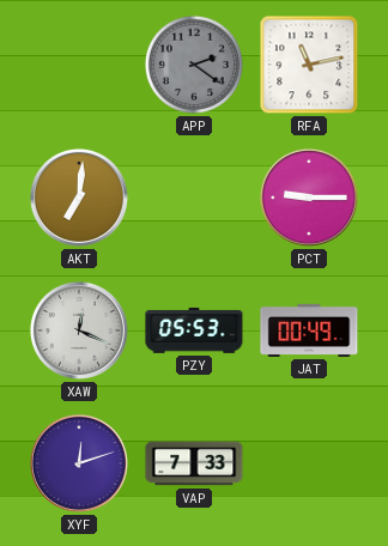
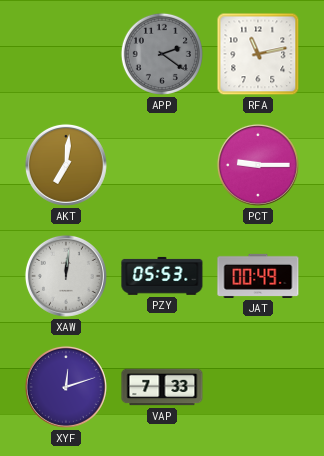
XAW: 12:19 -> 12:01 (66, 276)
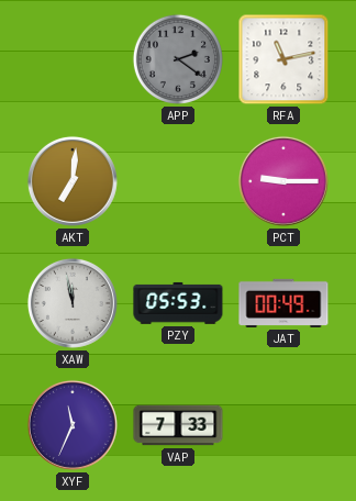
XAW: 12:01 -> 11:58 (73, 303)
XYF: 12:12 -> 11:34 (73, 425)
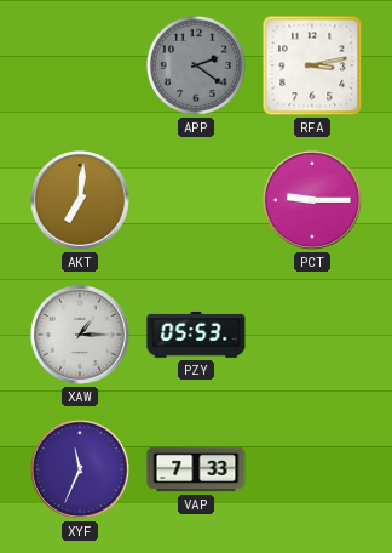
RFA: 11:13 -> 3:13 (312, 65)
XAW: 11:58 -> 1:15 (80, 335)
JAT: 00:49 -> none (283, 303)
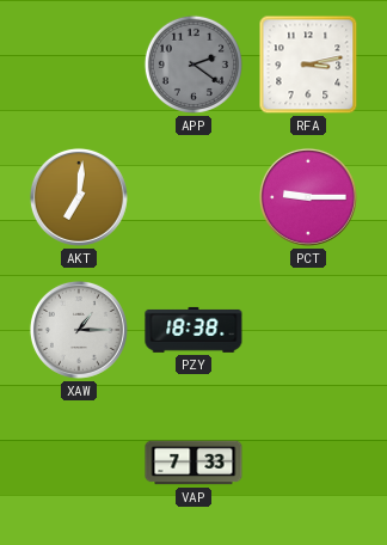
PZY: 05:53 -> 18:38 (193, 330)
XYF: 11:34 -> none (80, 469)
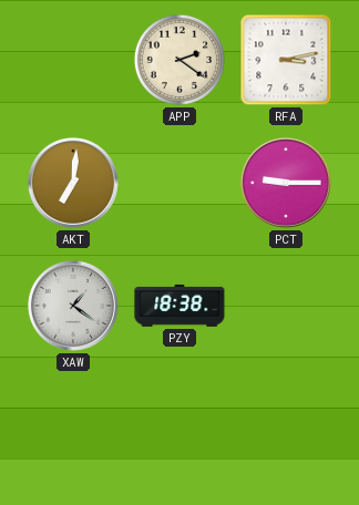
APP dial: grey -> cream (179, 60)
XAW: 1:15 -> 1:21 (73, 306)
VAP: 7:33 -> none (193, 463)
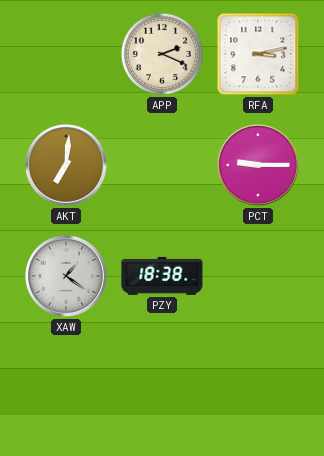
APP: 2:21 -> 2:19 (162, 54)
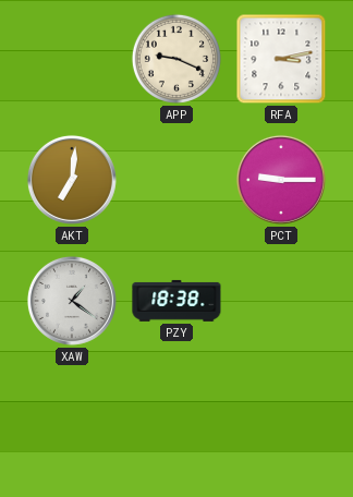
APP: 2:19 -> 9:19 (176, 59)
